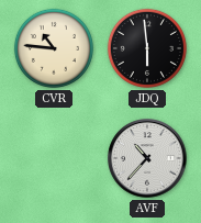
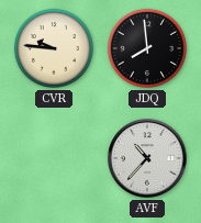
CVR: 10:46 -> 9:46 (54, 48)
JDQ: 5:59 -> 7:59 (147, 48)
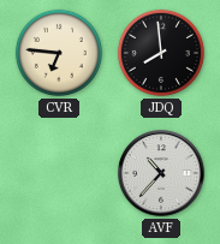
CVR: 9:46 -> 6:46 (59, 53)
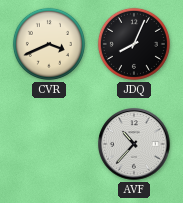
CVR: 6:46 -> 3:41 (49, 44)
JDQ: 7:59 -> 8:04 (134, 44)
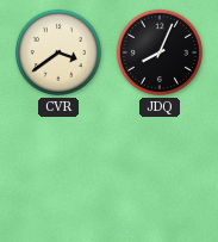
CVR: 3:41 -> 3:39 (58, 52)
AVF: 10:37 -> none (134, 144)
